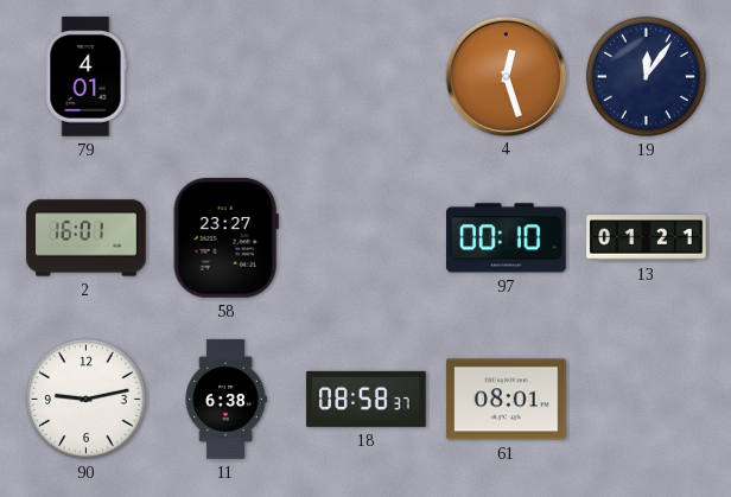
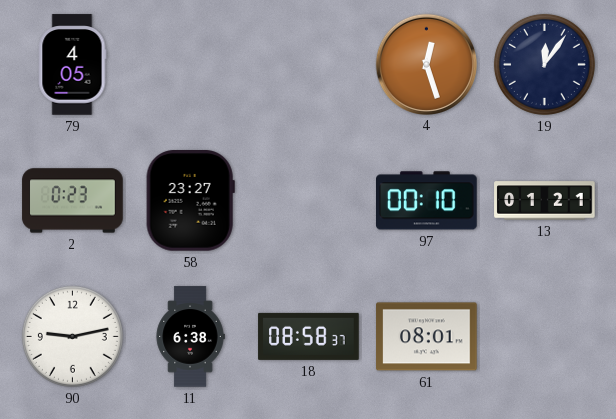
79: 4:01 -> 4:05 (72, 65)
2: 16:01 -> 0:23 (73, 201)
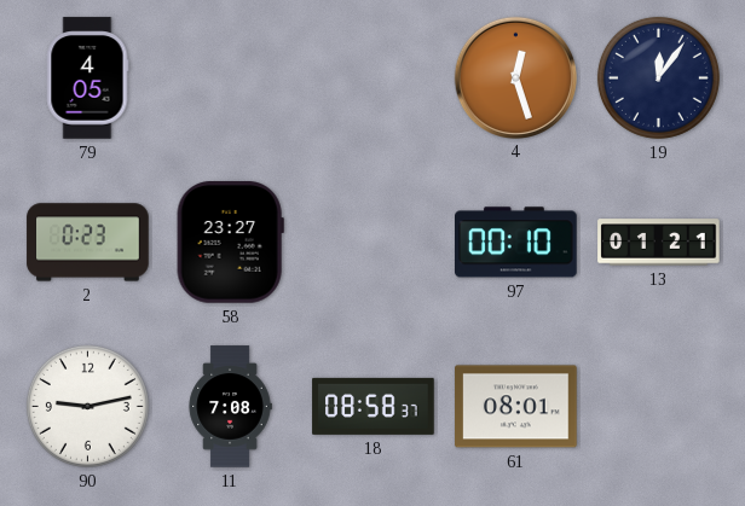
11: 6:38 -> 7:08 (230, 407)
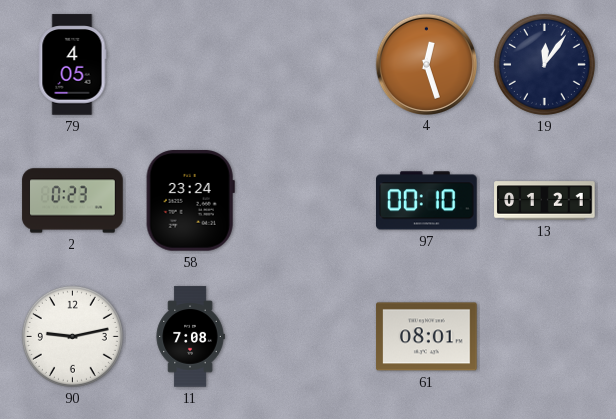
58: 23:27 -> 23:24 (190, 201)
18: 08:58 -> none (374, 406)
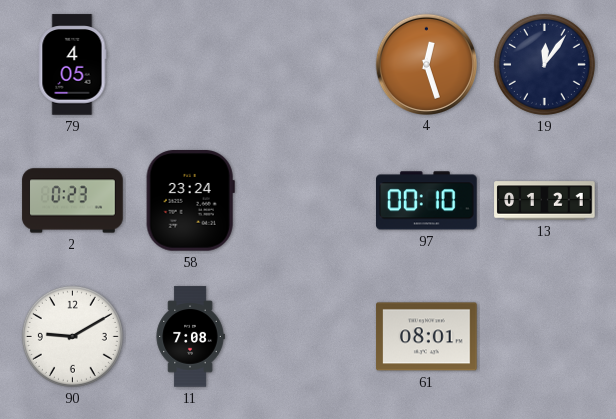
90: 9:13 -> 9:10 (72, 336)
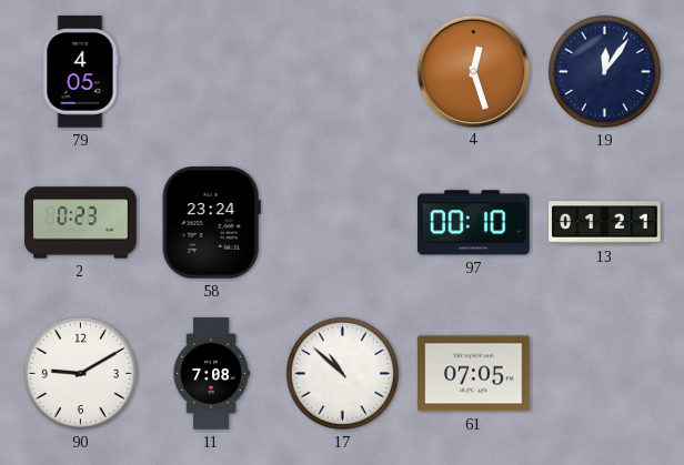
17: none -> 10:52 (342, 373)
61: 08:01 -> 07:05 (474, 374)
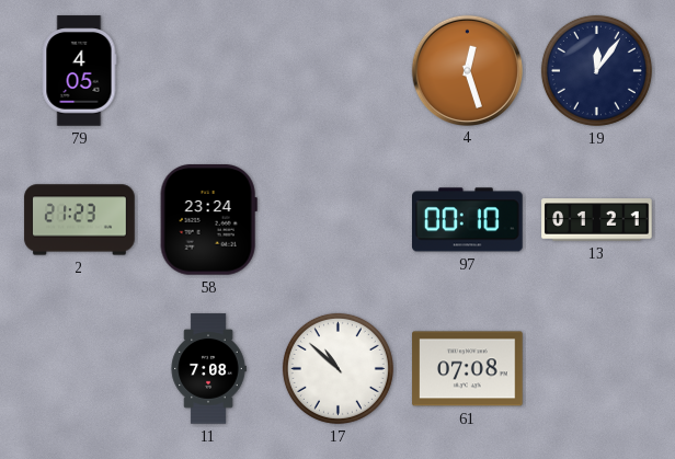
2: 0:23 -> 21:23 (80, 220)
90: 9:10 -> none (80, 373)
61: 07:05 -> 07:08 (468, 369)
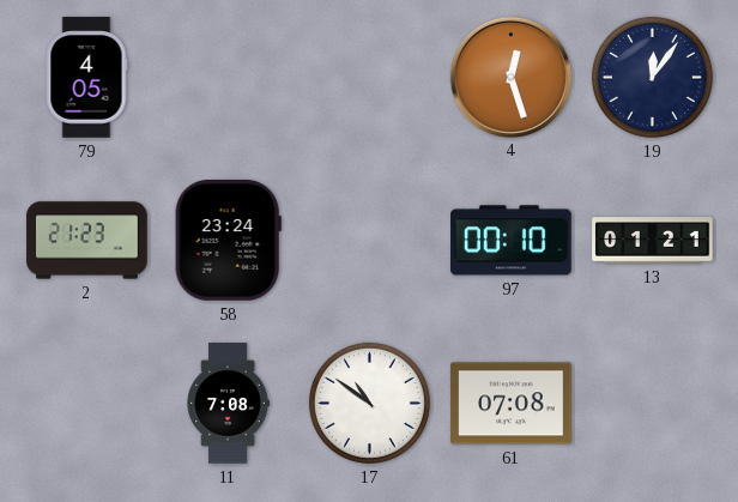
17: 10:52 -> 10:51 (369, 403)
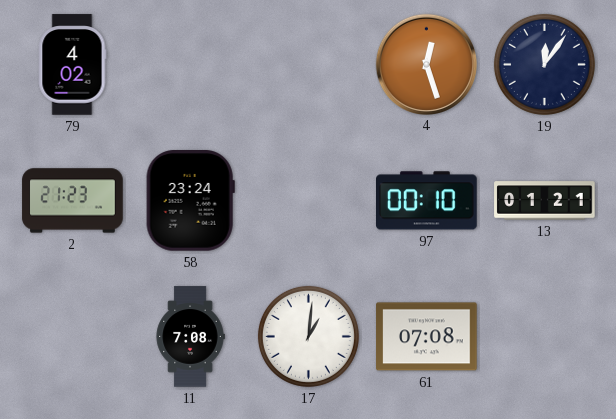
79: 4:05 -> 4:02 (72, 65)
17: 10:51 -> 1:01 (308, 336)
